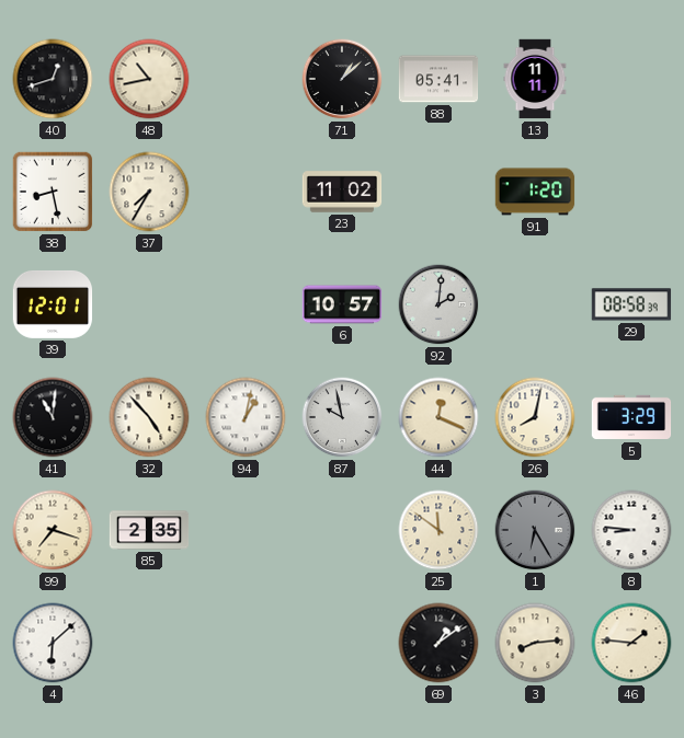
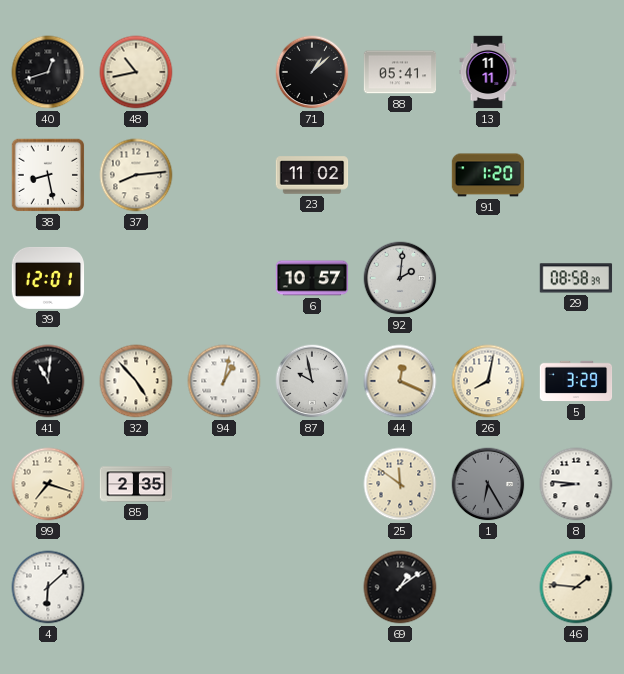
37: 7:35 -> 8:14 (136, 175)
3: 8:14 -> none (535, 643)
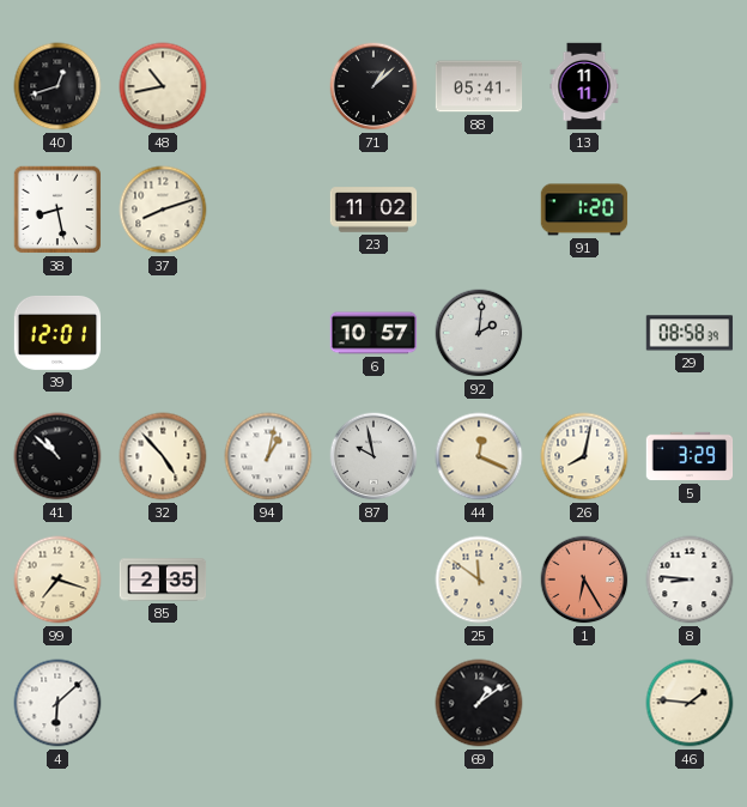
37: 8:14 -> 8:12 (163, 210)
41: 11:01 -> 10:52 (57, 456)
1 dial: grey -> salmon (584, 580)
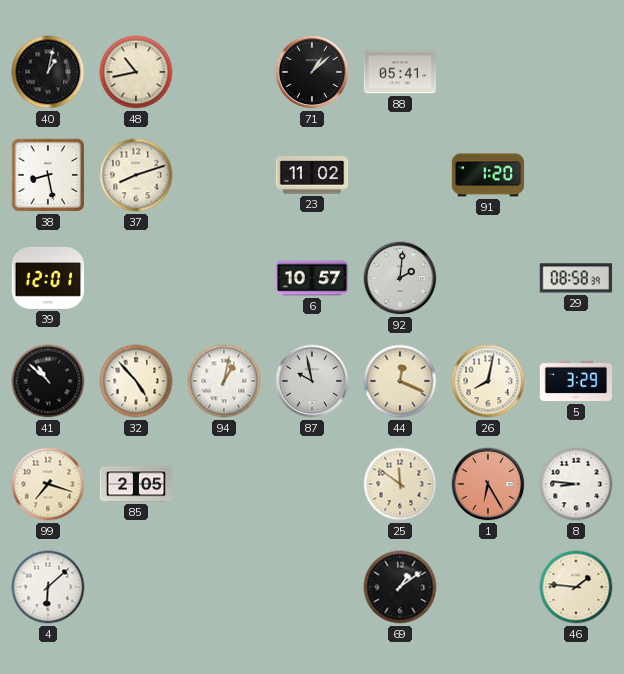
40: 12:42 -> 1:02 (48, 72)
13: 11:11 -> none (584, 86)
85: 2:35 -> 2:05 (136, 484)
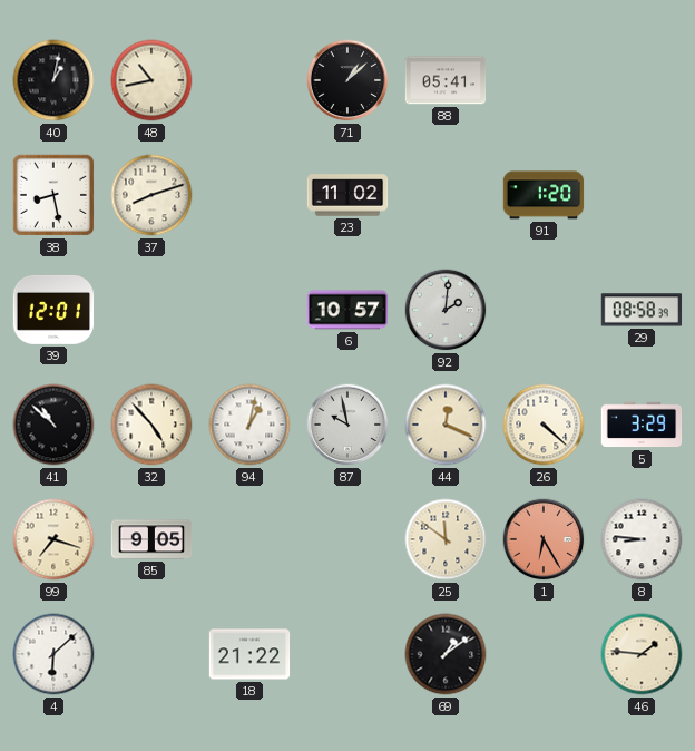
26: 8:02 -> 4:22 (544, 425)
85: 2:05 -> 9:05 (151, 539)
18: none -> 21:22 (249, 654)
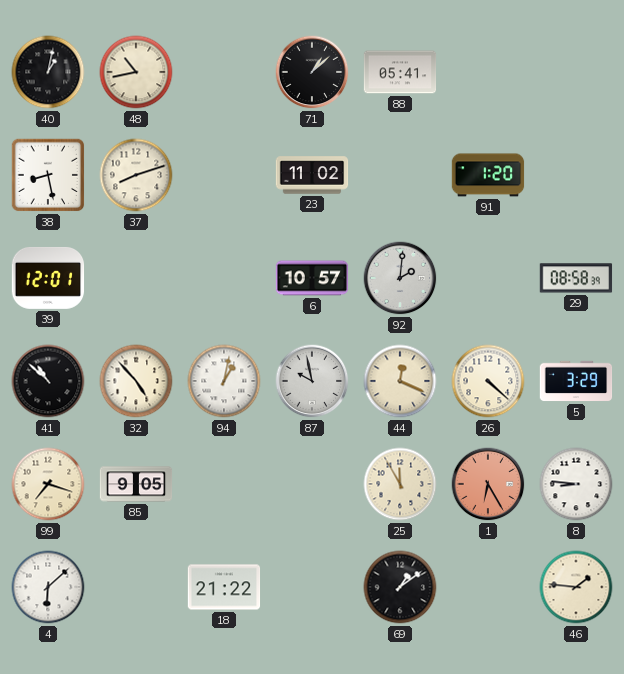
25: 11:51 -> 11:55 (400, 484)
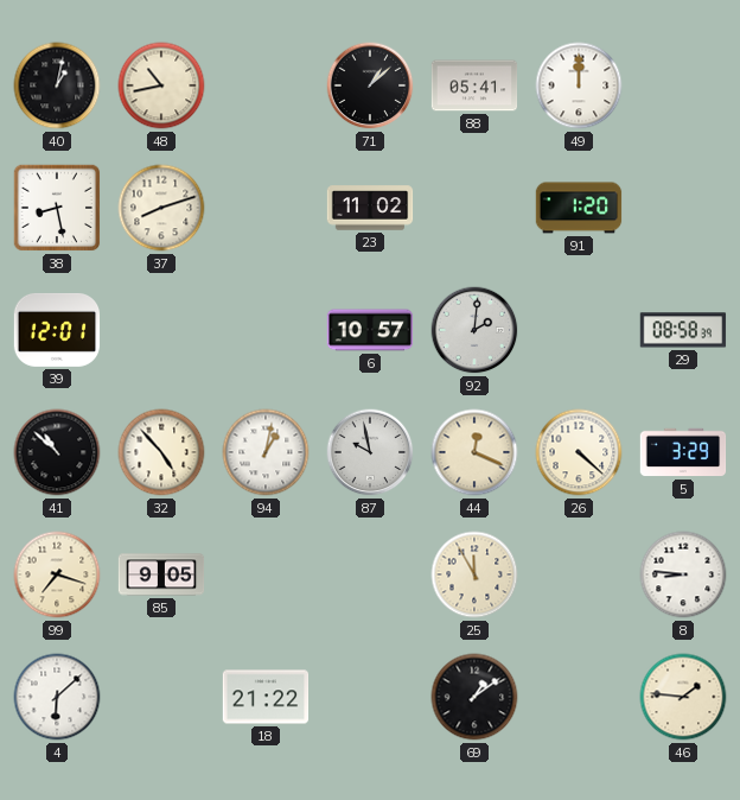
49: none -> 12:00 (579, 85)
1: 6:25 -> none (488, 484)
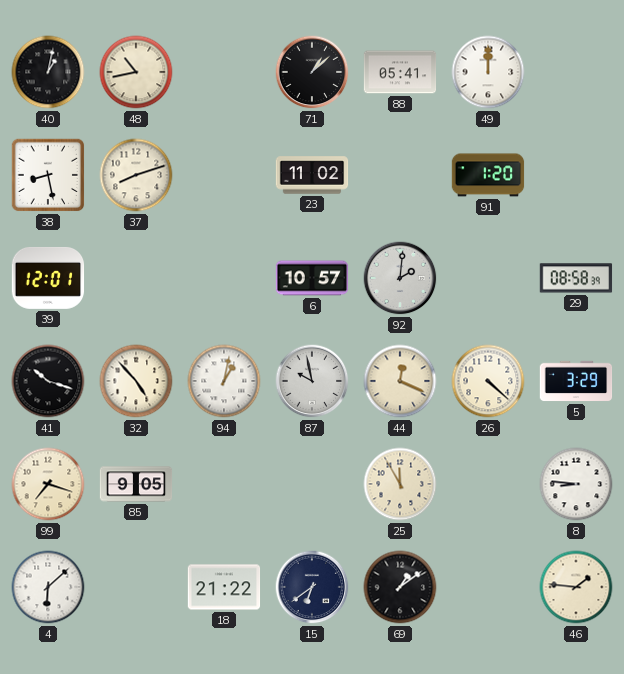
41: 10:52 -> 10:18 (48, 381)
15: none -> 6:39 (312, 587)
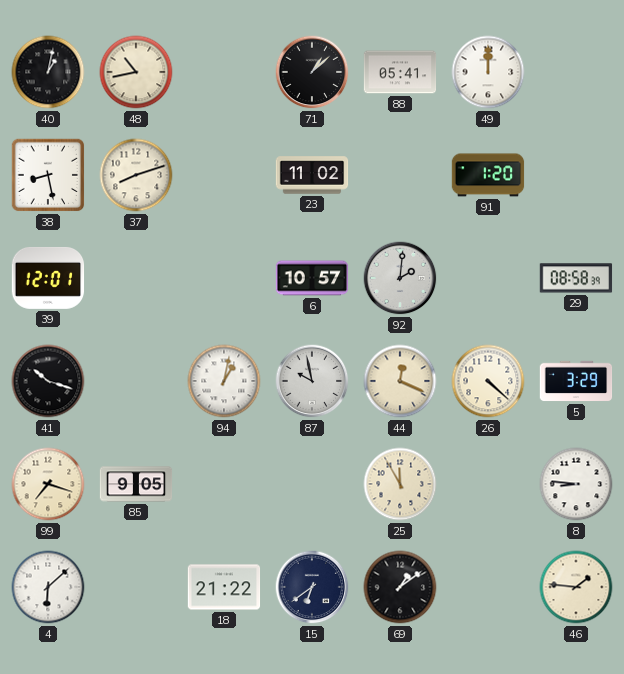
32: 4:53 -> none (136, 381)
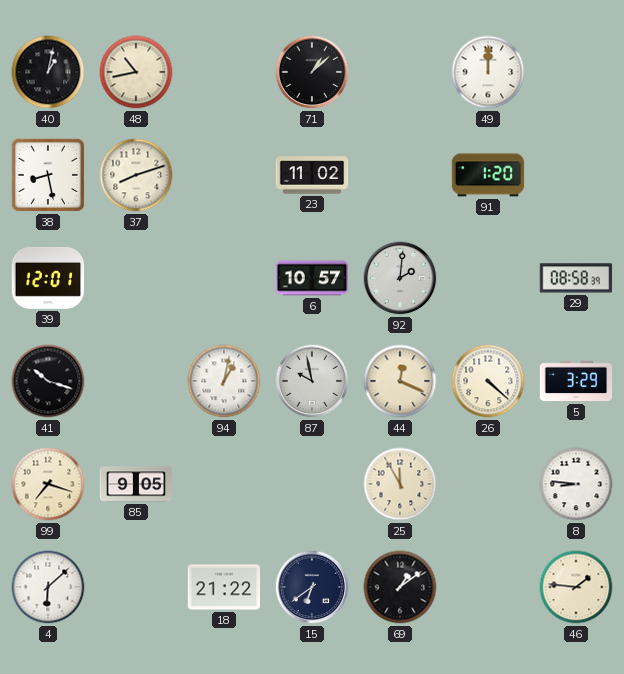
88: 05:41 -> none (400, 72)
